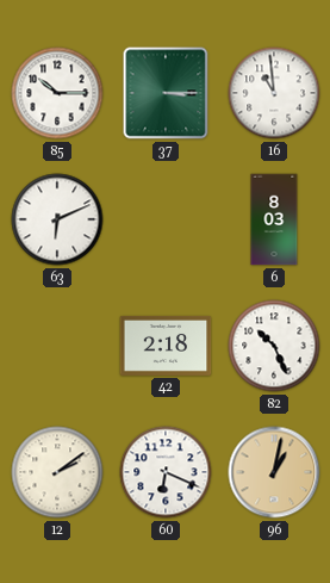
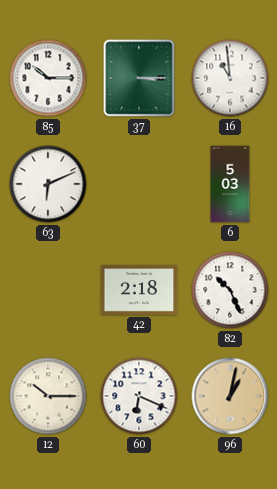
6: 8:03 -> 5:03 (230, 184)
12: 2:09 -> 10:15 (48, 396)
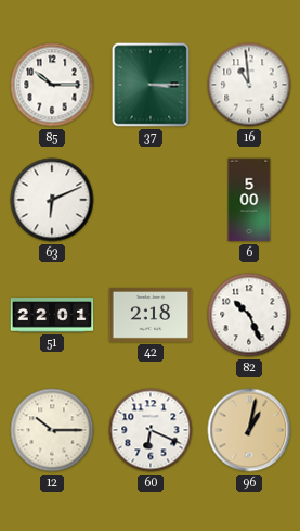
6: 5:03 -> 5:00 (249, 200)
51: none -> 22:01 (52, 315)
